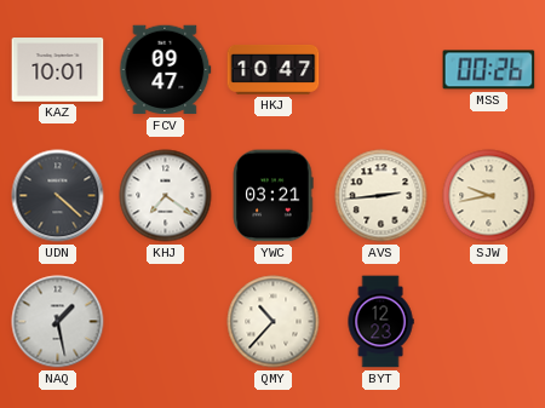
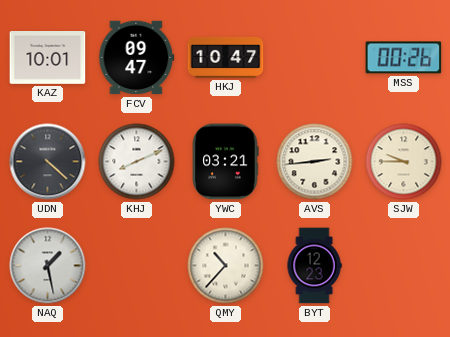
KHJ: 7:21 -> 8:11 (137, 162)
SJW: 9:43 -> 9:45 (404, 162)
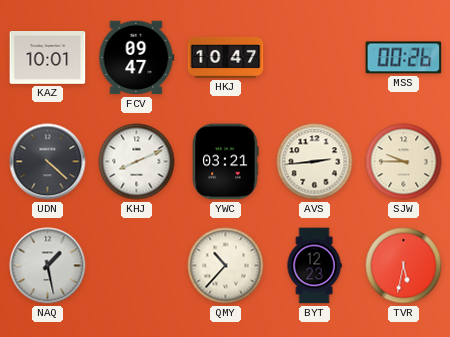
TVR: none -> 5:32 (404, 266)
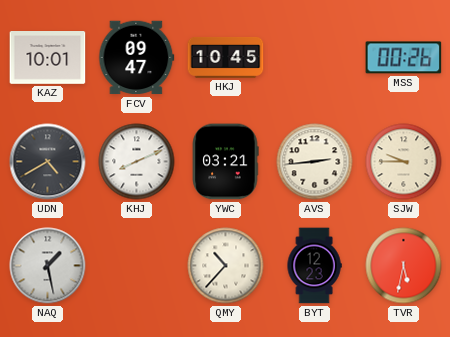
HKJ: 10:47 -> 10:45 (226, 57)
UDN: 4:22 -> 4:40 (48, 162)
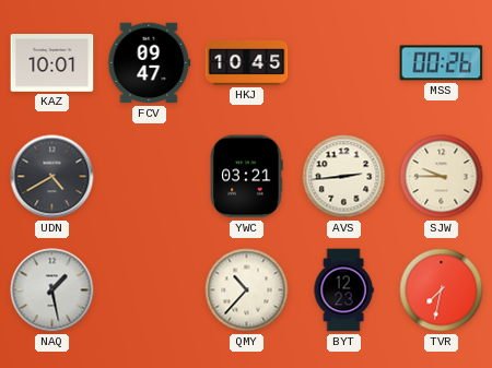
KHJ: 8:11 -> none (137, 162)
TVR: 5:32 -> 7:32 (442, 290)
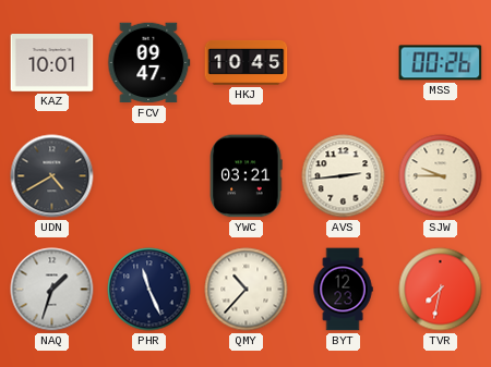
NAQ: 1:28 -> 1:33 (52, 290)
PHR: none -> 11:26 (149, 290)
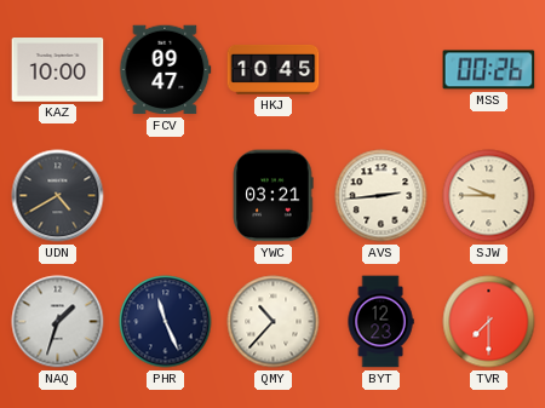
KAZ: 10:01 -> 10:00 (58, 70)
TVR: 7:32 -> 7:30 (489, 322)
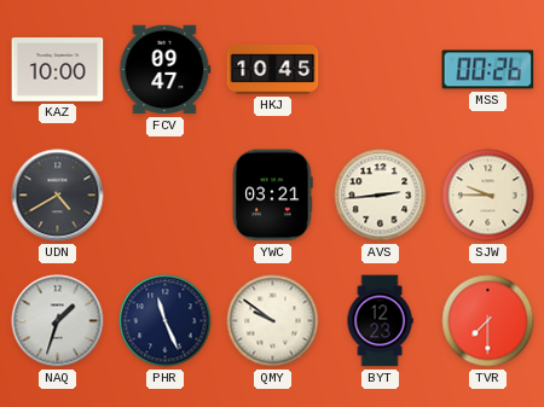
QMY: 10:37 -> 9:51 (273, 321)
